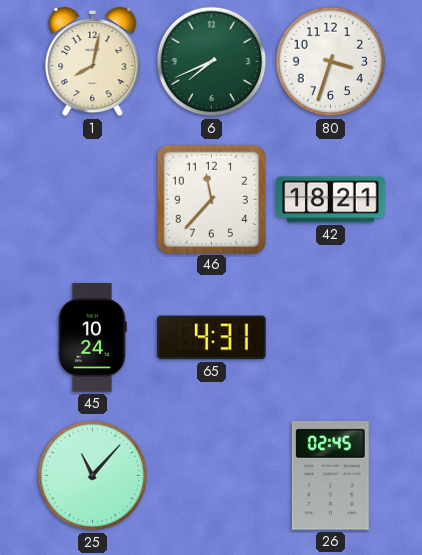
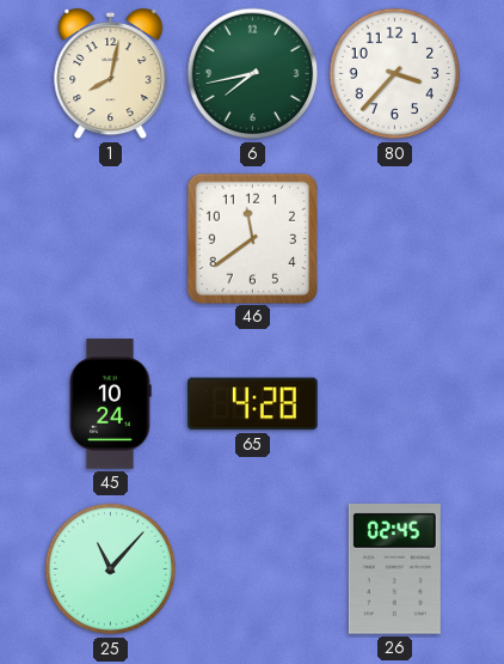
6: 7:41 -> 7:43 (253, 74)
80: 3:33 -> 3:37 (395, 74)
46: 11:37 -> 11:39 (252, 238)
42: 18:21 -> none (331, 200)
65: 4:31 -> 4:28 (253, 404)
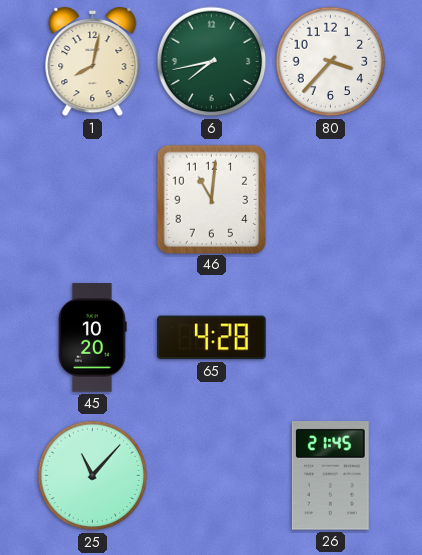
46: 11:39 -> 11:01 (211, 199)
45: 10:24 -> 10:20 (92, 338)
26: 02:45 -> 21:45 (330, 476)
